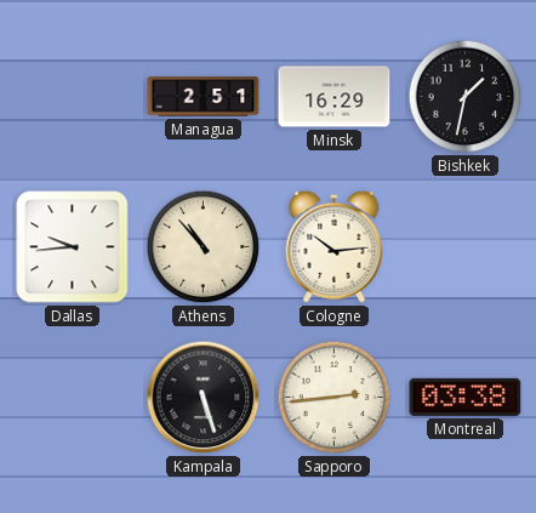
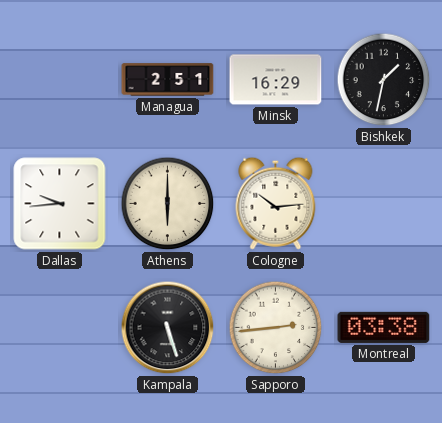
Athens: 10:53 -> 6:00 (168, 204)
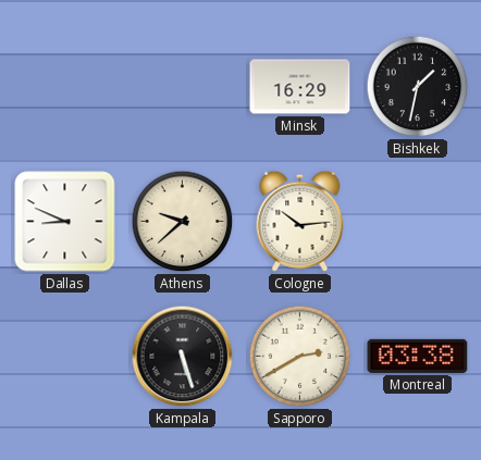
Managua: 2:51 -> none (168, 80)
Dallas: 9:44 -> 8:49 (65, 222)
Athens: 6:00 -> 9:38 (183, 222)
Sapporo: 2:44 -> 2:40 (300, 357)
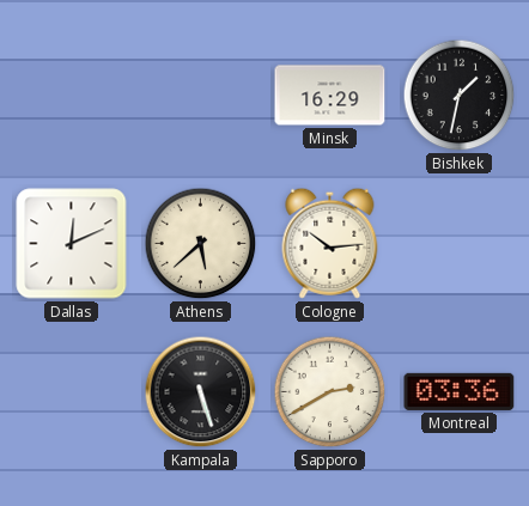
Dallas: 8:49 -> 12:11 (72, 244)
Athens: 9:38 -> 5:38 (201, 244)
Montreal: 03:38 -> 03:36 (460, 391)
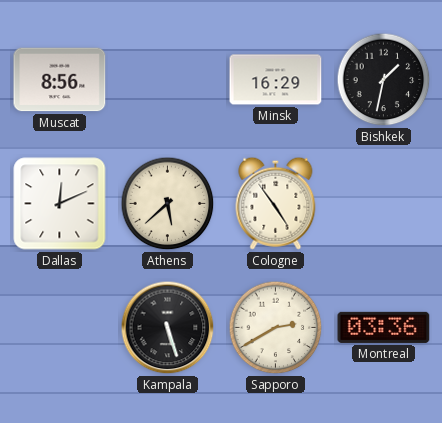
Muscat: none -> 8:56 (60, 80)
Cologne: 10:14 -> 4:54 (276, 203)
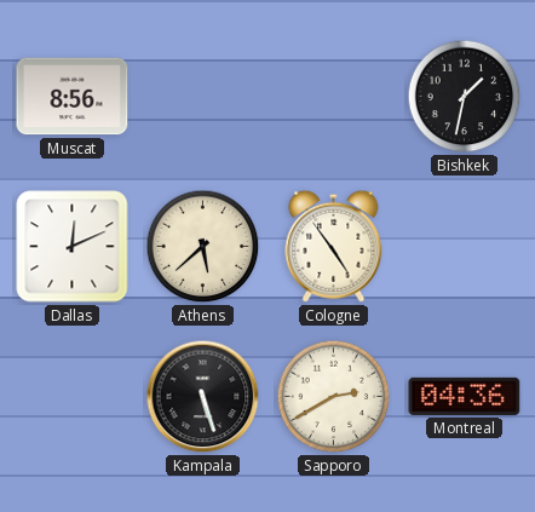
Minsk: 16:29 -> none (276, 80)
Montreal: 03:36 -> 04:36 (465, 396)
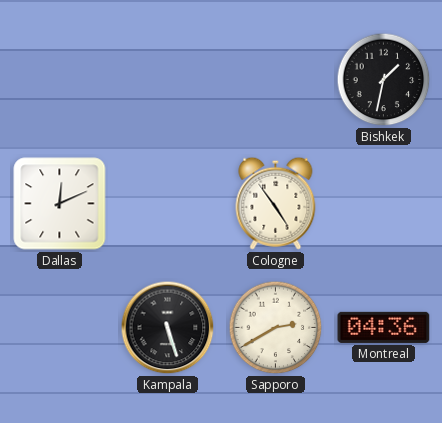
Muscat: 8:56 -> none (73, 97)
Athens: 5:38 -> none (203, 247)
